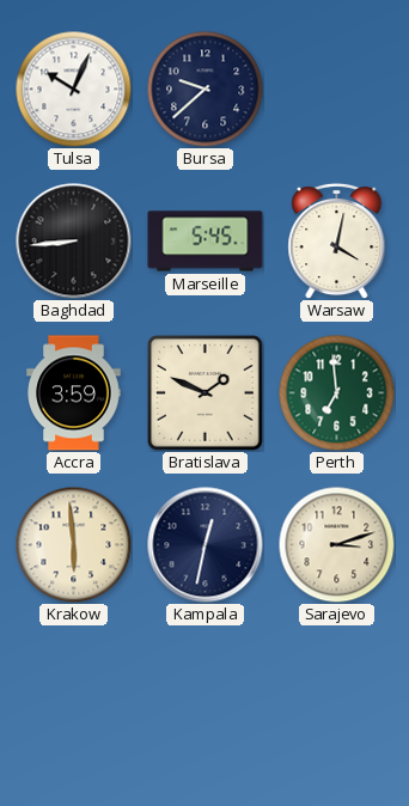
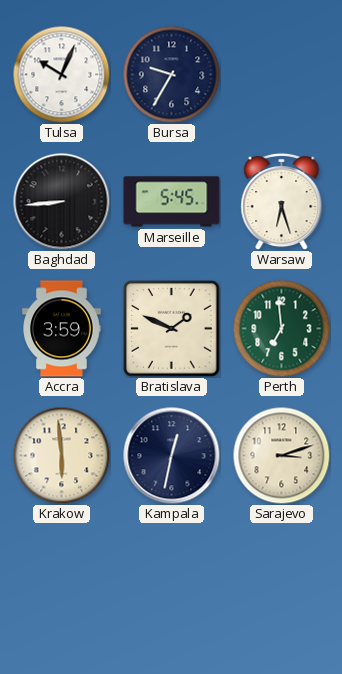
Bursa: 9:38 -> 9:35 (171, 74)
Warsaw: 4:02 -> 6:27 (282, 201)
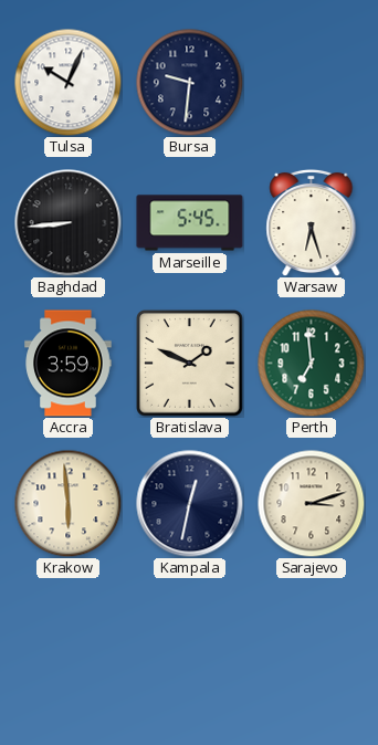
Bursa: 9:35 -> 9:31 (189, 82)
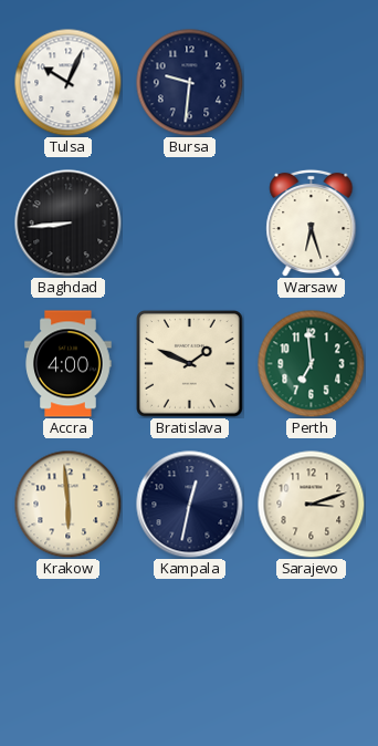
Marseille: 5:45 -> none (190, 223)
Accra: 3:59 -> 4:00 (69, 364)
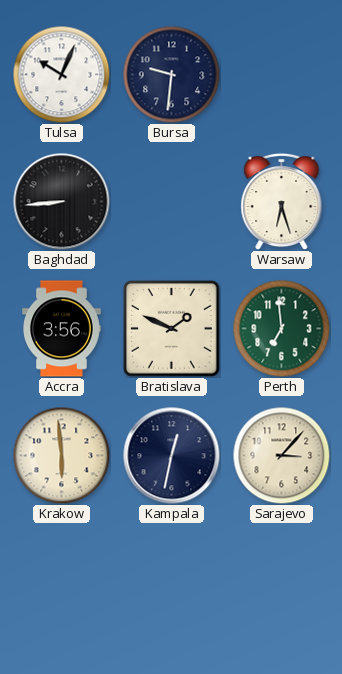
Accra: 4:00 -> 3:56 (62, 329)
Sarajevo: 3:12 -> 3:07 (281, 455)
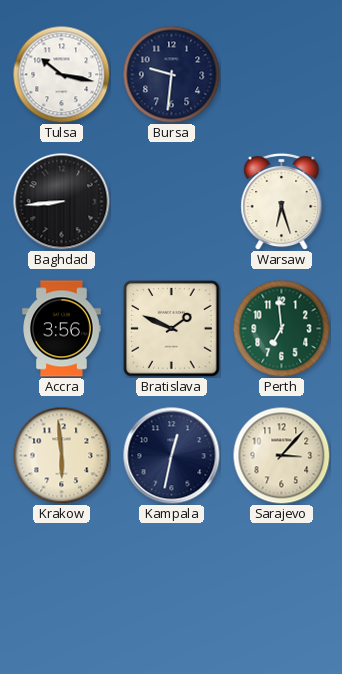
Tulsa: 10:04 -> 10:17 (61, 74)
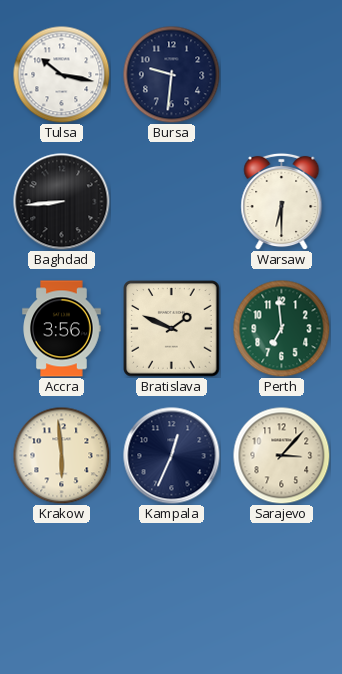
Warsaw: 6:27 -> 6:30 (282, 201)
Kampala: 12:32 -> 12:34 (172, 456)
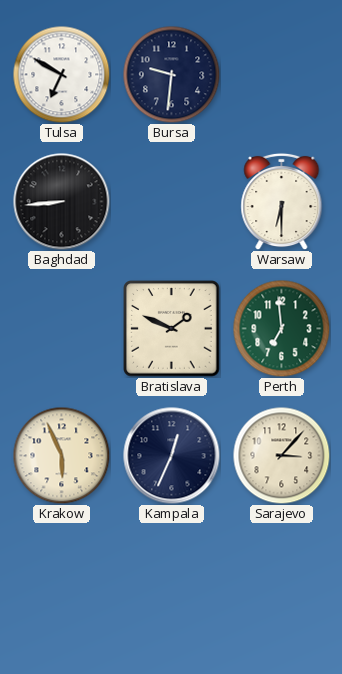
Tulsa: 10:17 -> 6:50 (61, 74)
Accra: 3:56 -> none (62, 329)
Krakow: 5:59 -> 5:56 (61, 455)
